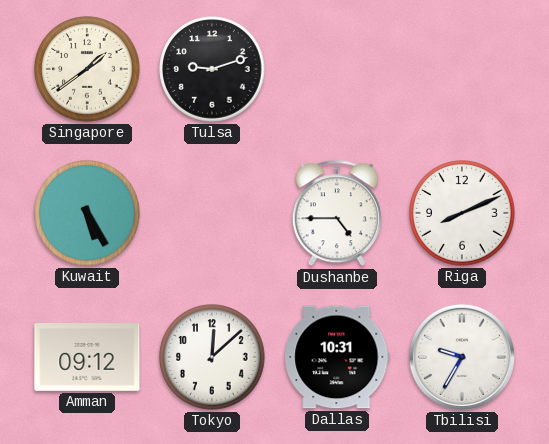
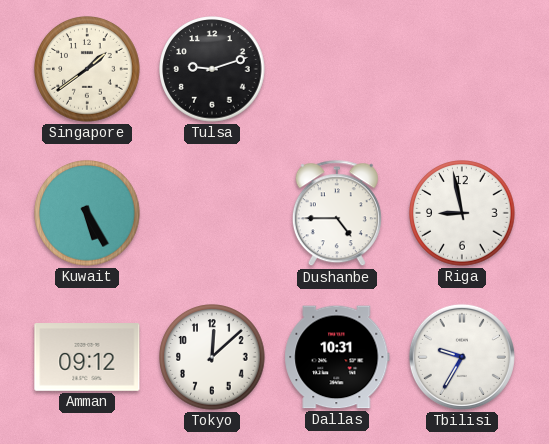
Riga: 8:11 -> 8:58 (462, 213)
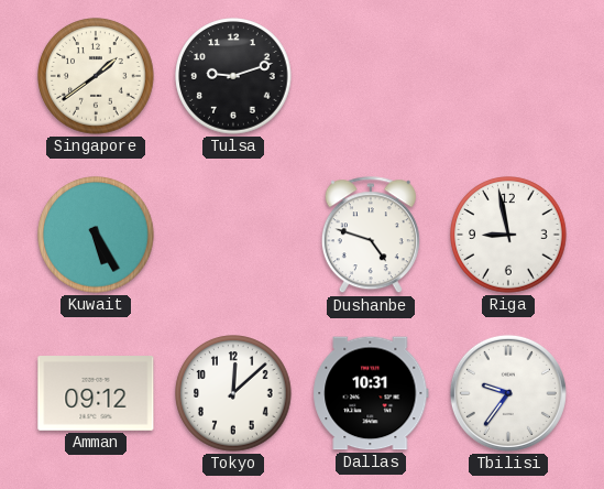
Dushanbe: 4:45 -> 4:48 (371, 236)
Tbilisi: 9:35 -> 9:36 (508, 393)
